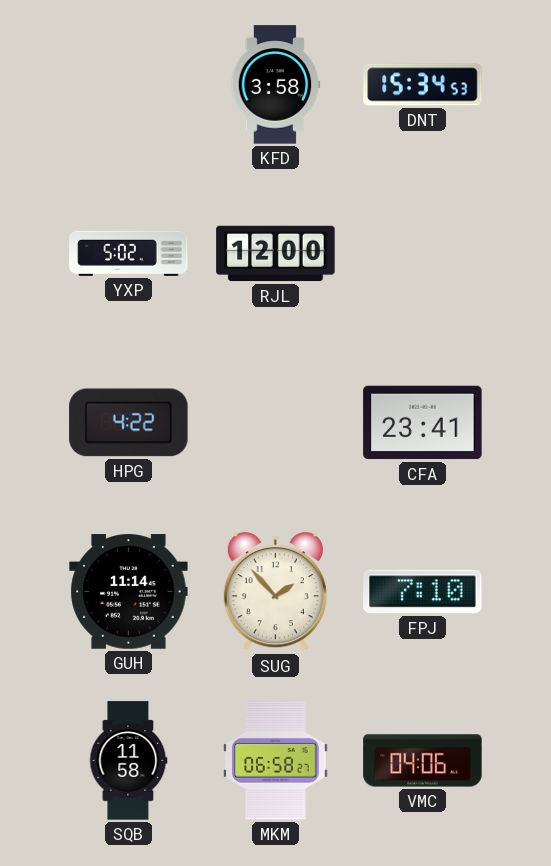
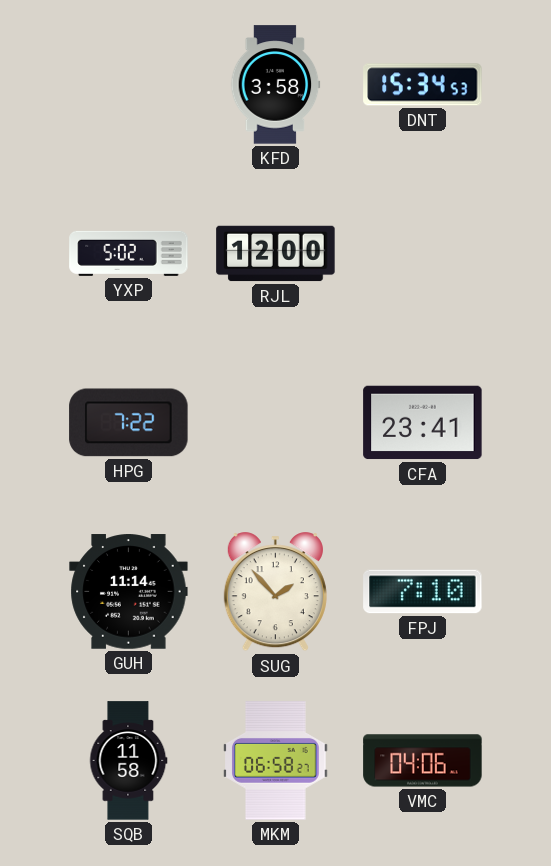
HPG: 4:22 -> 7:22 (129, 423)
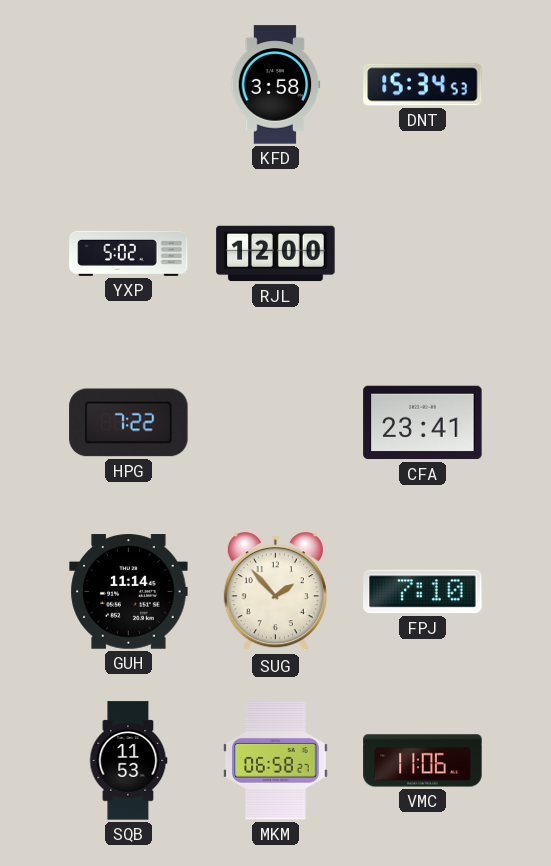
SQB: 11:58 -> 11:53 (129, 761)
VMC: 04:06 -> 11:06 (423, 761)
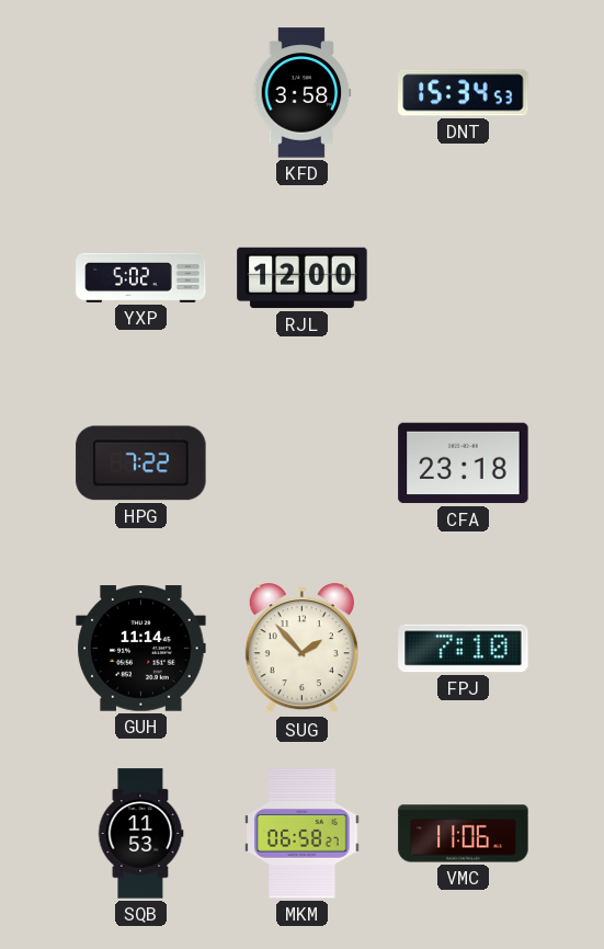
CFA: 23:41 -> 23:18 (464, 464)
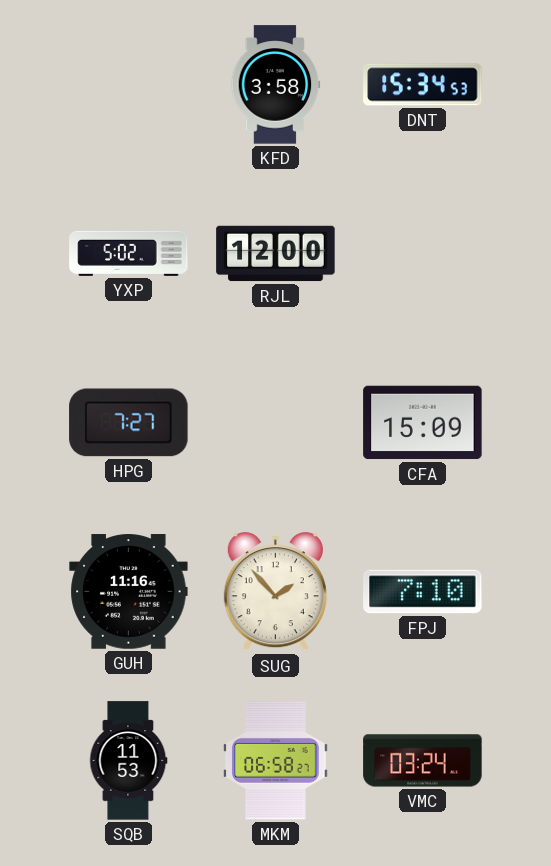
HPG: 7:22 -> 7:27 (129, 423)
CFA: 23:18 -> 15:09 (423, 423)
GUH: 11:14 -> 11:16 (129, 592)
VMC: 11:06 -> 03:24 (423, 761)
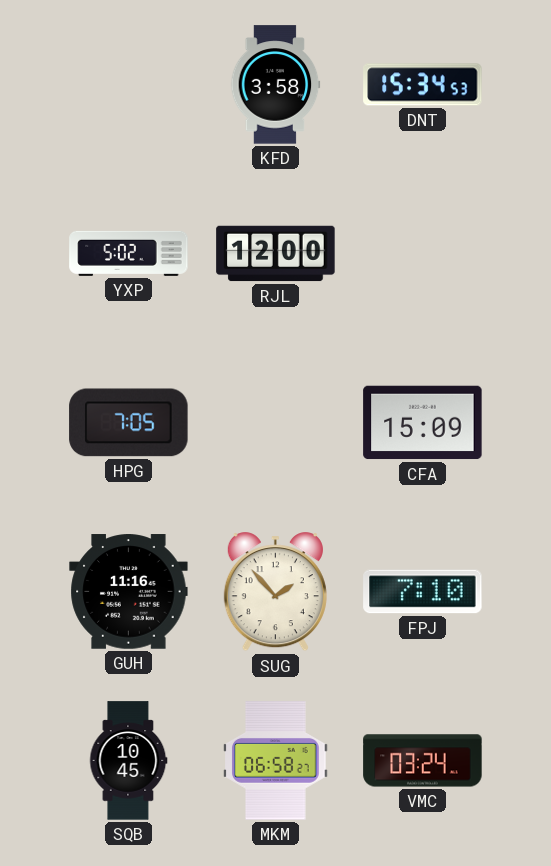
HPG: 7:27 -> 7:05 (129, 423)
SQB: 11:53 -> 10:45 (129, 761)
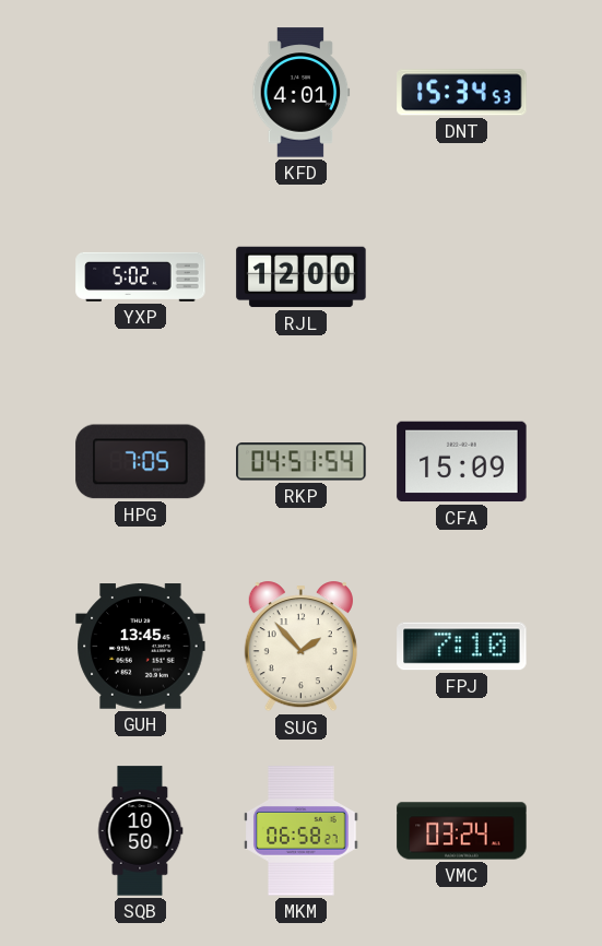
KFD: 3:58 -> 4:01 (302, 93)
RKP: none -> 04:51 (302, 462)
GUH: 11:16 -> 13:45 (141, 647)
SQB: 10:45 -> 10:50 (141, 831)
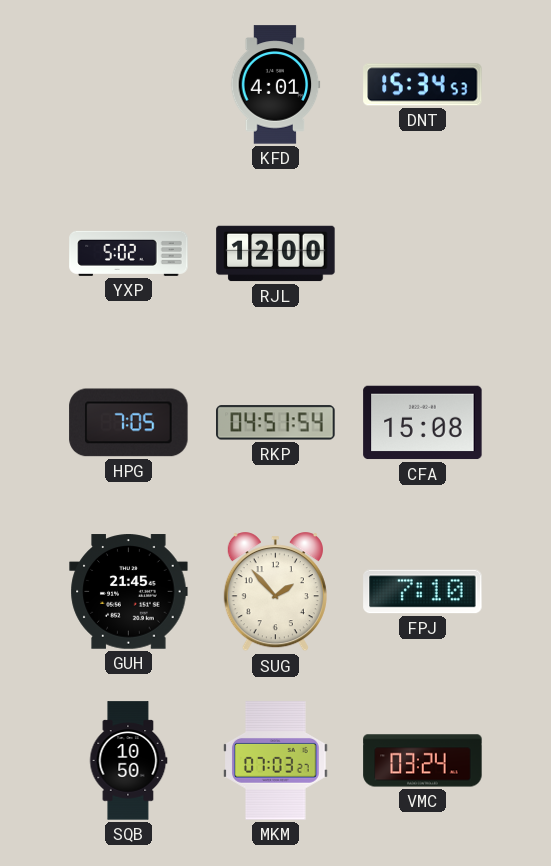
CFA: 15:09 -> 15:08 (423, 423)
GUH: 13:45 -> 21:45 (129, 592)
MKM: 06:58 -> 07:03 (276, 761)
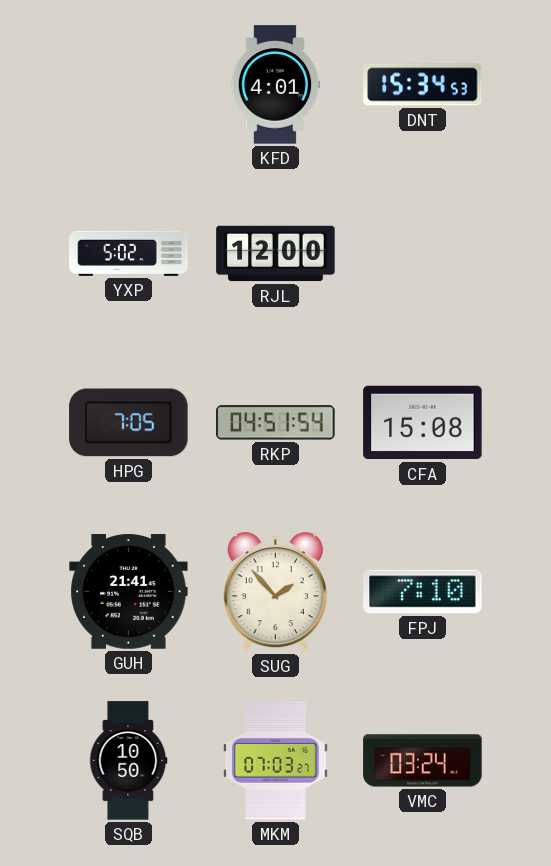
GUH: 21:45 -> 21:41 (129, 592)
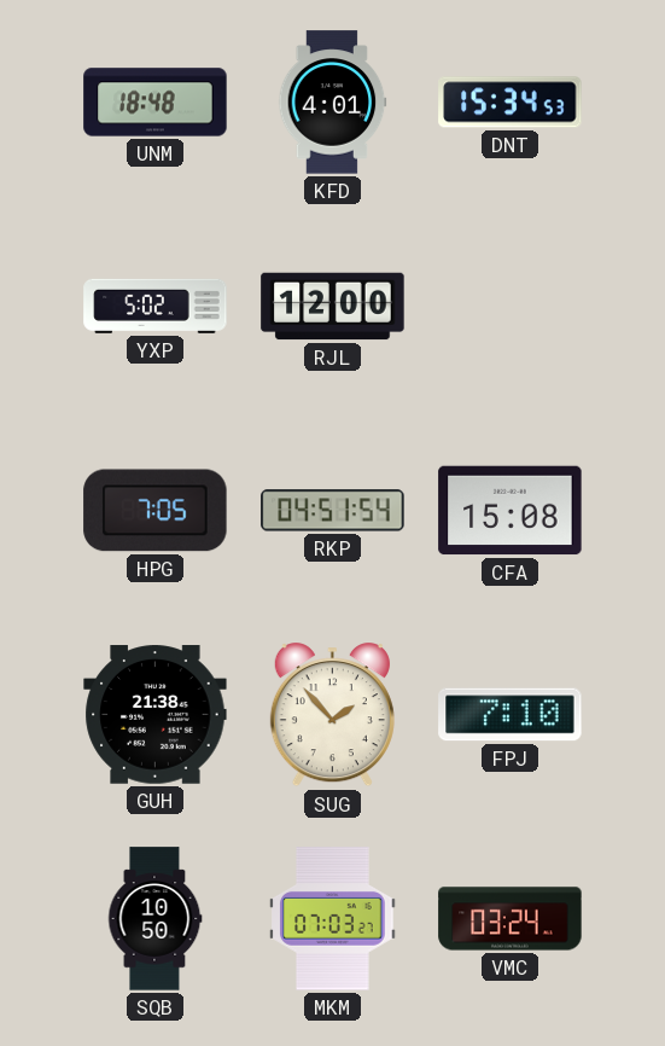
UNM: none -> 18:48 (156, 103)
GUH: 21:41 -> 21:38 (156, 715)
